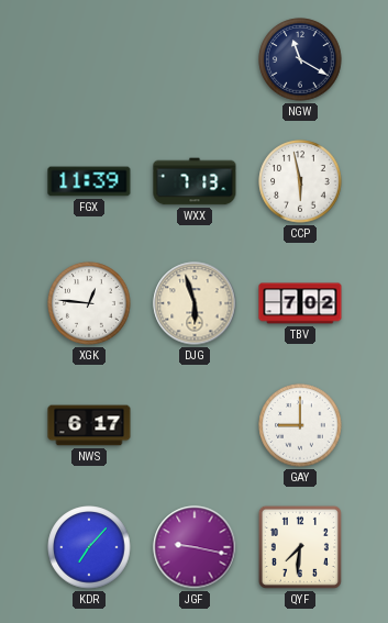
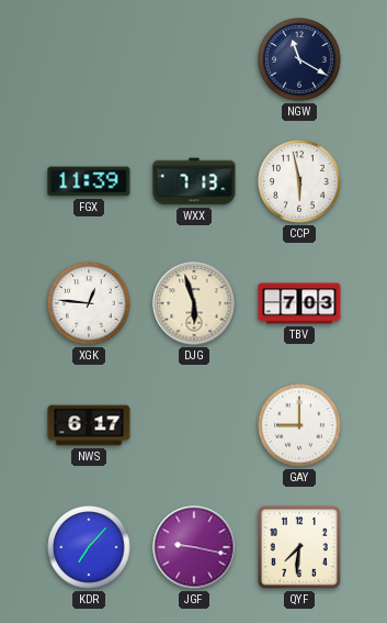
TBV: 7:02 -> 7:03 (299, 303)
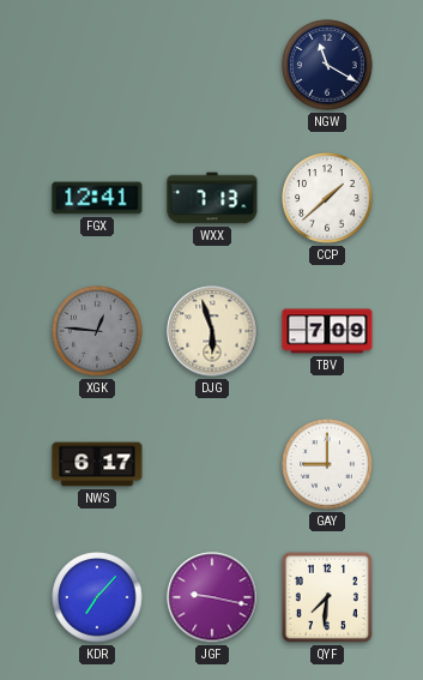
FGX: 11:39 -> 12:41 (97, 198)
CCP: 5:58 -> 1:38 (327, 198)
XGK dial: white -> grey (97, 331)
TBV: 7:03 -> 7:09 (327, 331)
